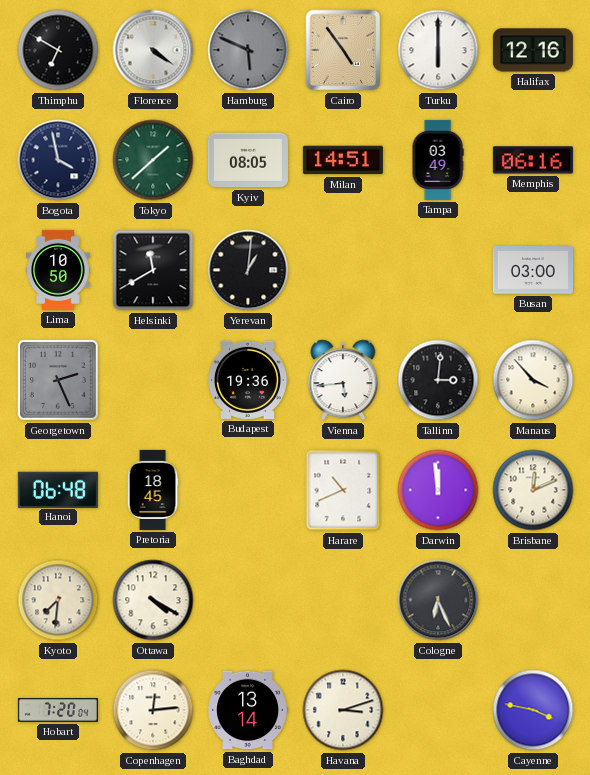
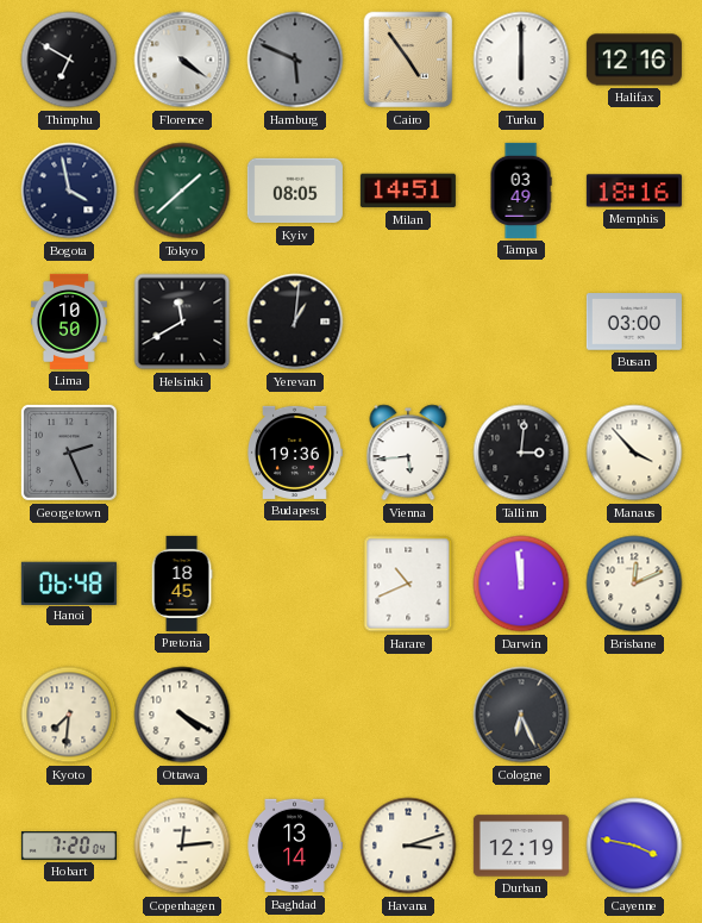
Memphis: 06:16 -> 18:16 (634, 191)
Durban: none -> 12:19 (521, 846)
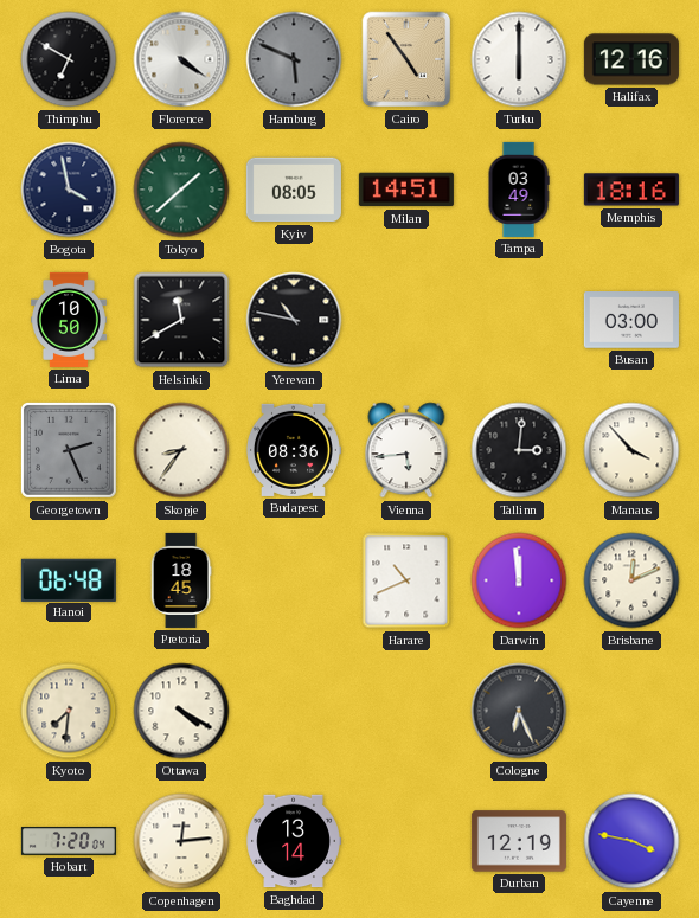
Yerevan: 1:01 -> 10:47 (294, 320)
Skopje: none -> 8:36 (181, 450)
Budapest: 19:36 -> 08:36 (294, 450)
Havana: 3:12 -> none (408, 846)
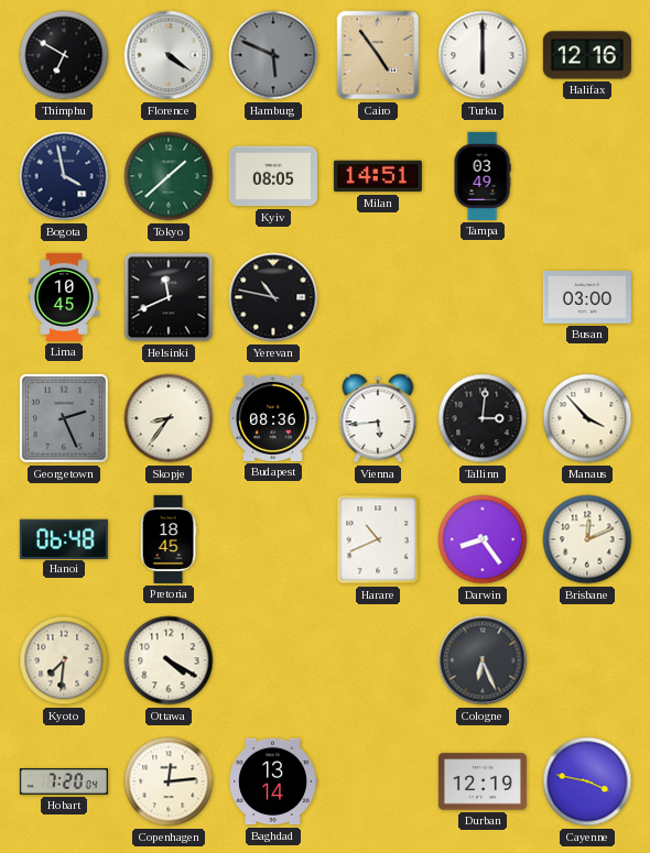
Memphis: 18:16 -> none (631, 190)
Lima: 10:50 -> 10:45 (65, 297)
Helsinki: 11:40 -> 11:41 (169, 297)
Darwin: 11:59 -> 8:24 (483, 539)
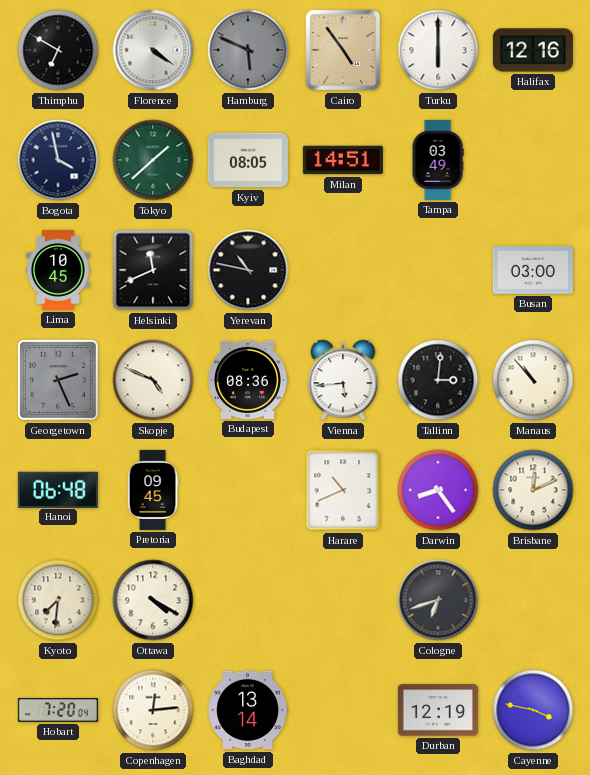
Skopje: 8:36 -> 4:49 (153, 380)
Manaus: 3:53 -> 10:53 (533, 380)
Pretoria: 18:45 -> 09:45 (153, 490)
Cologne: 6:26 -> 6:42 (438, 600)
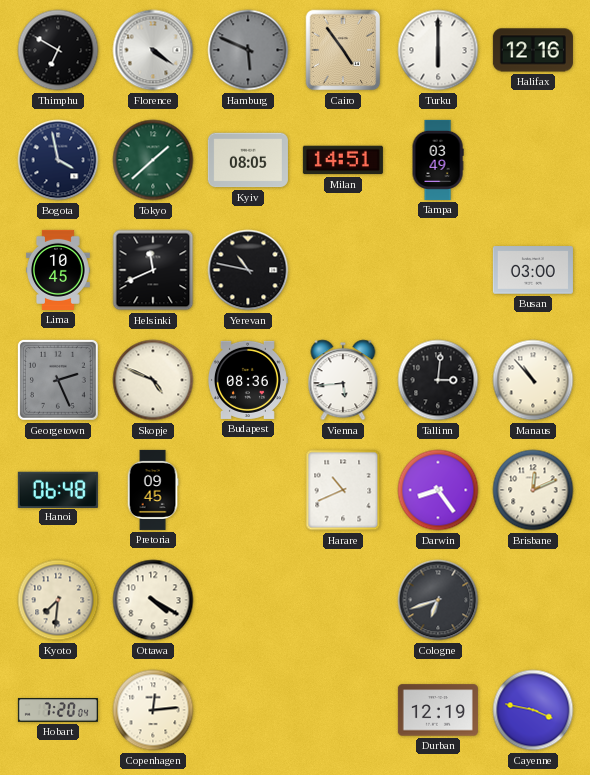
Baghdad: 13:14 -> none (248, 710)
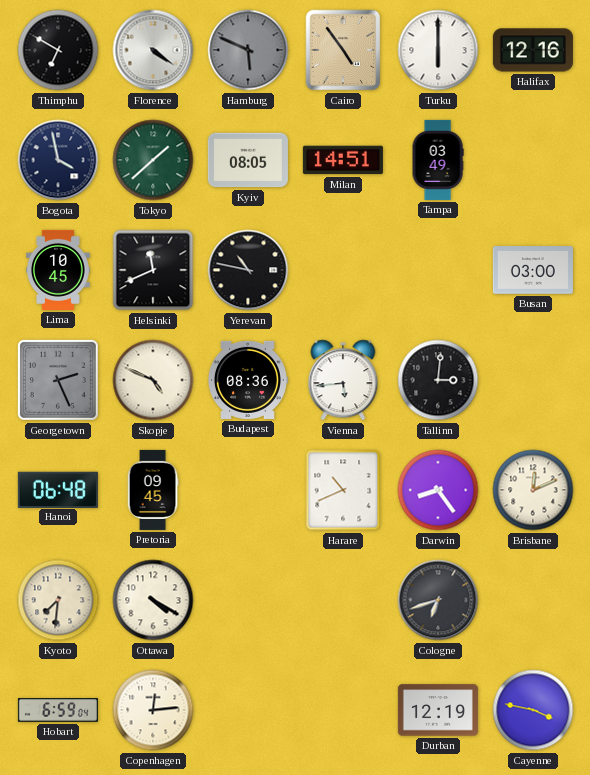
Manaus: 10:53 -> none (533, 380)
Hobart: 7:20 -> 6:59 (58, 710)
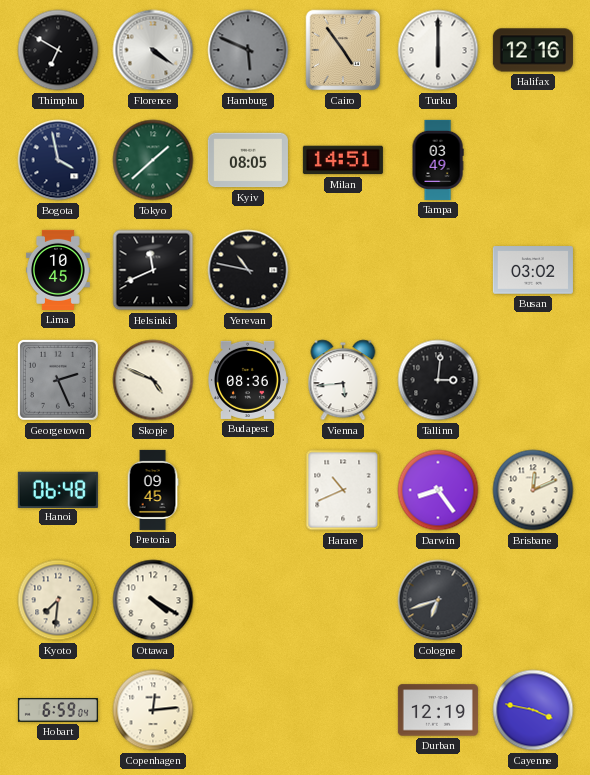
Busan: 03:00 -> 03:02 (533, 270)
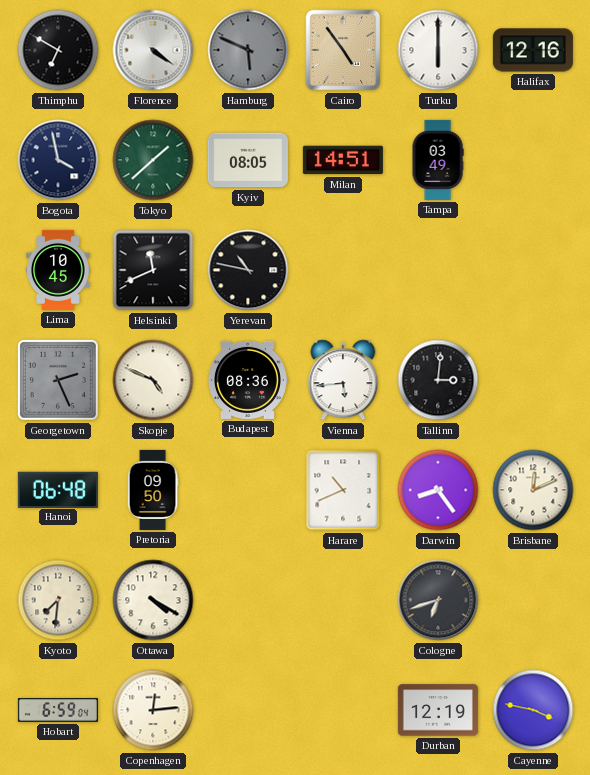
Busan: 03:02 -> none (533, 270)
Pretoria: 09:45 -> 09:50 (153, 490)
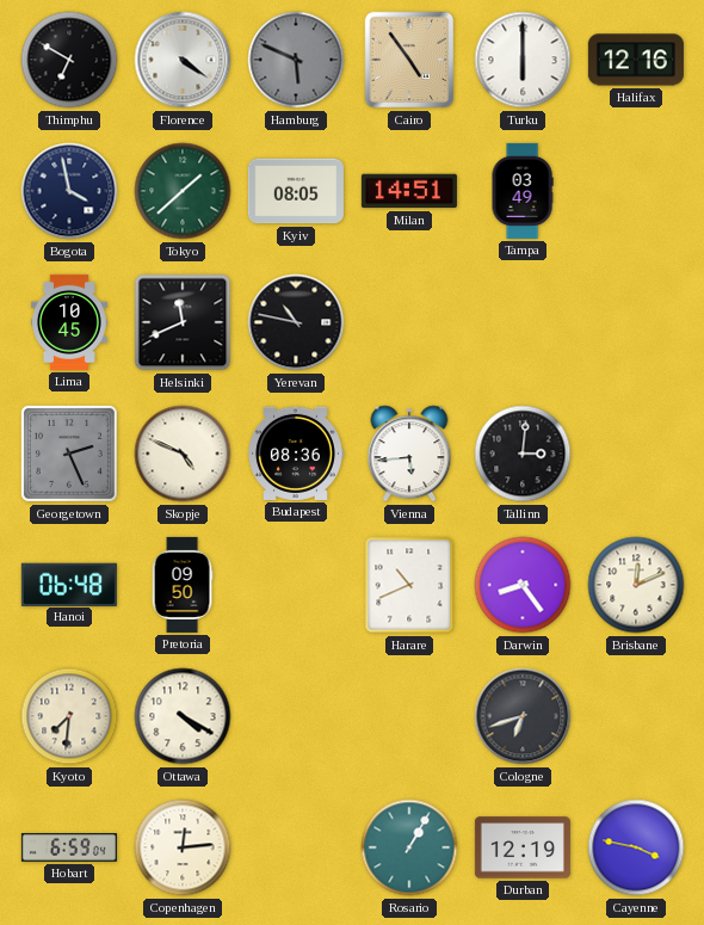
Rosario: none -> 1:05 (409, 847)
